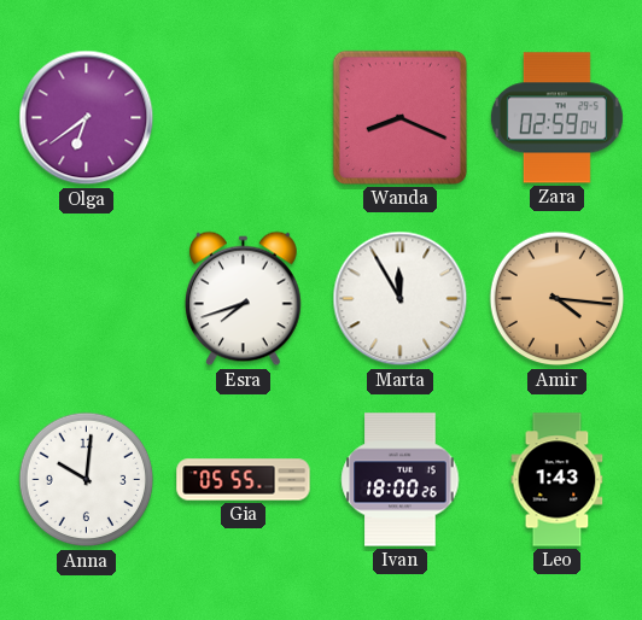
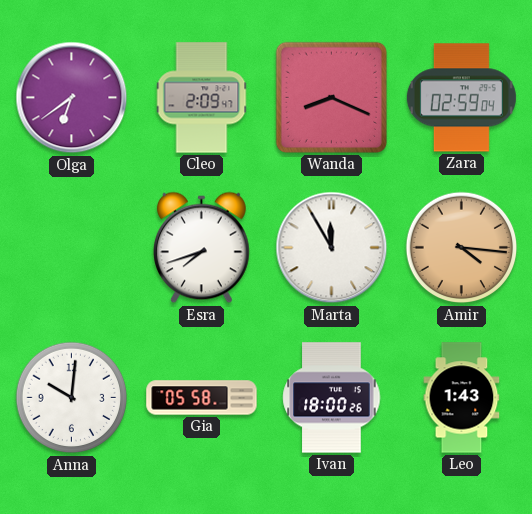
Cleo: none -> 2:09 (202, 98)
Gia: 05:55 -> 05:58 (202, 398)
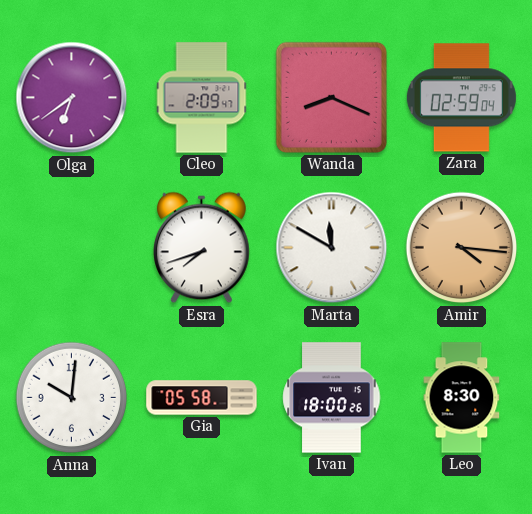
Marta: 11:55 -> 11:50 (332, 248)
Leo: 1:43 -> 8:30 (462, 398)
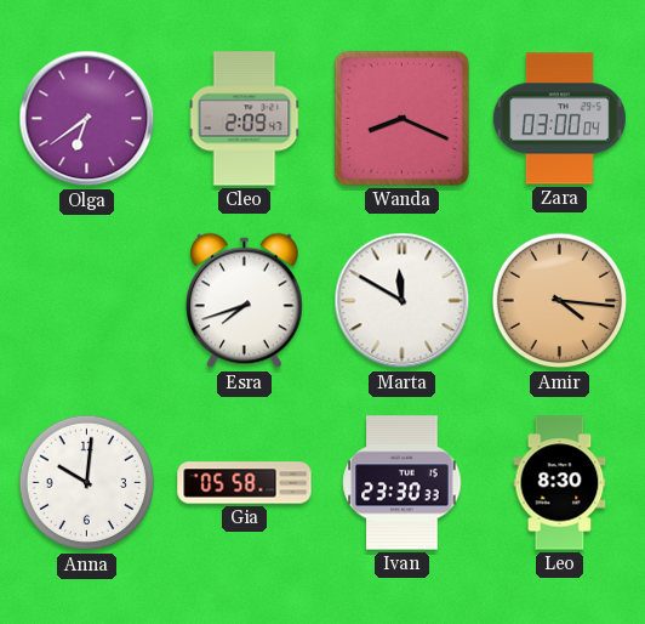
Zara: 02:59 -> 03:00 (559, 119)
Ivan: 18:00 -> 23:30 (403, 483)
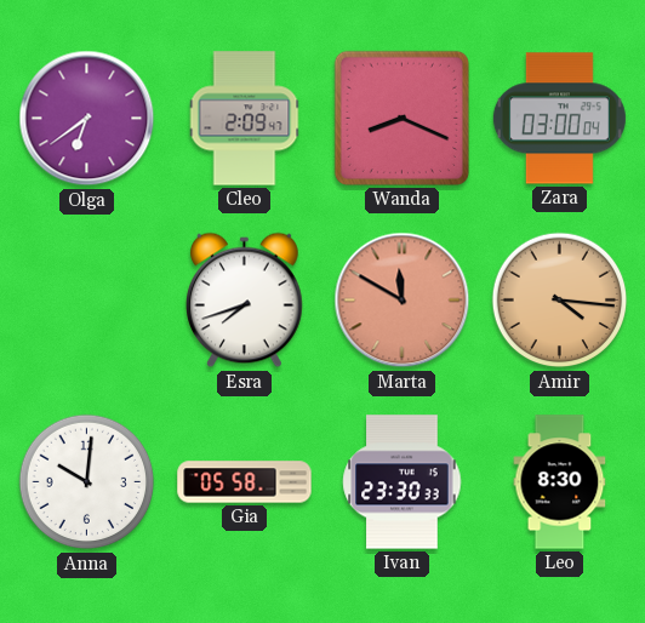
Marta dial: white -> salmon (403, 301)
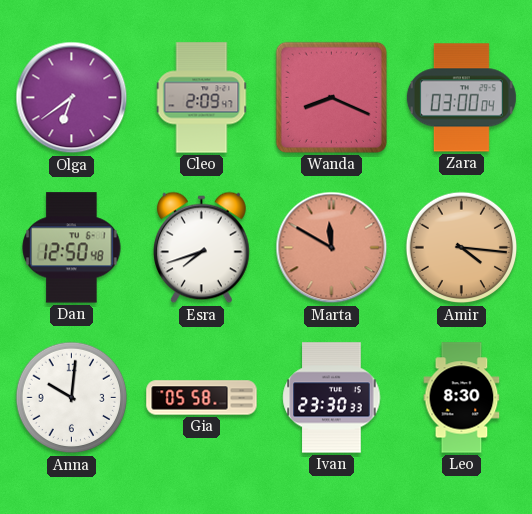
Dan: none -> 12:50 (72, 248)
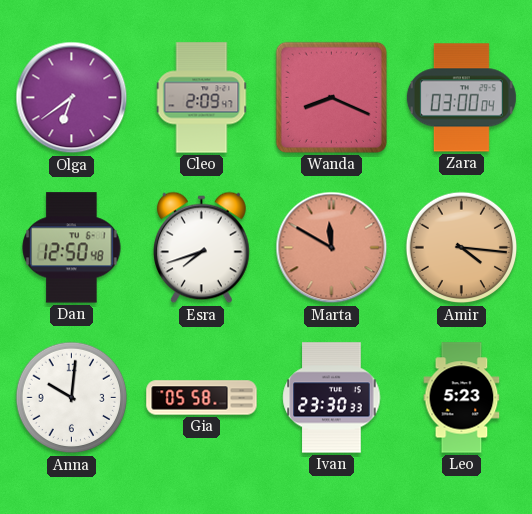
Leo: 8:30 -> 5:23 (462, 398)
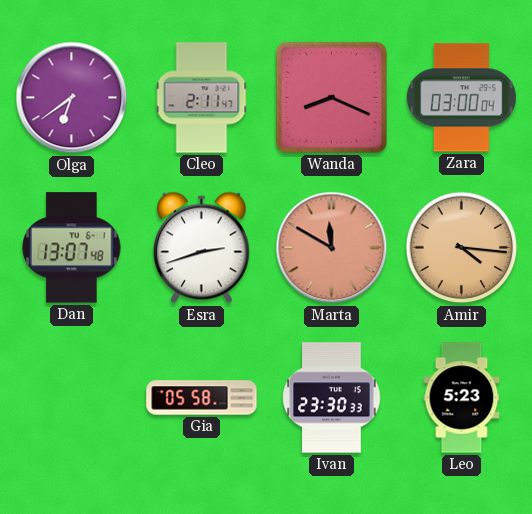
Cleo: 2:09 -> 2:11 (202, 98)
Dan: 12:50 -> 13:07 (72, 248)
Esra: 7:42 -> 2:42 (202, 248)
Anna: 10:01 -> none (72, 398)
